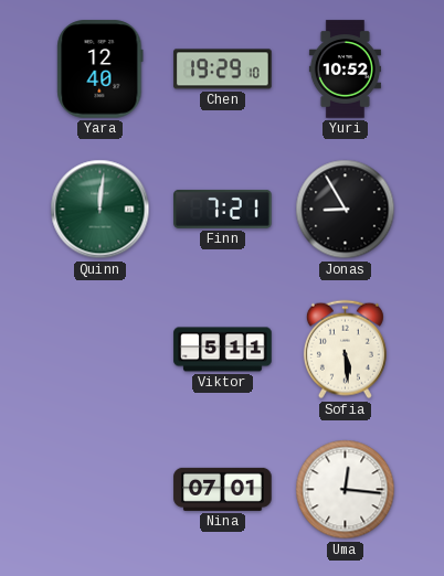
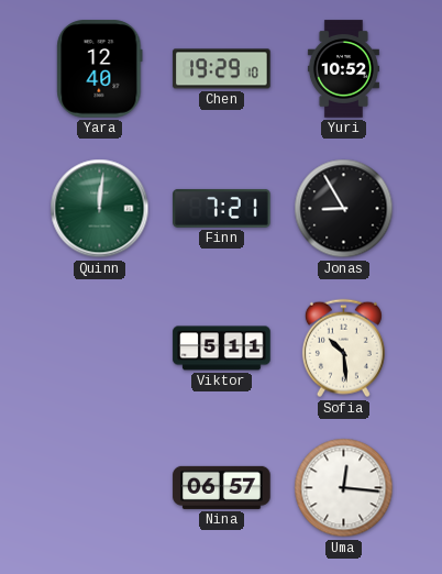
Sofia: 5:29 -> 10:29 (343, 349)
Nina: 07:01 -> 06:57 (222, 487)
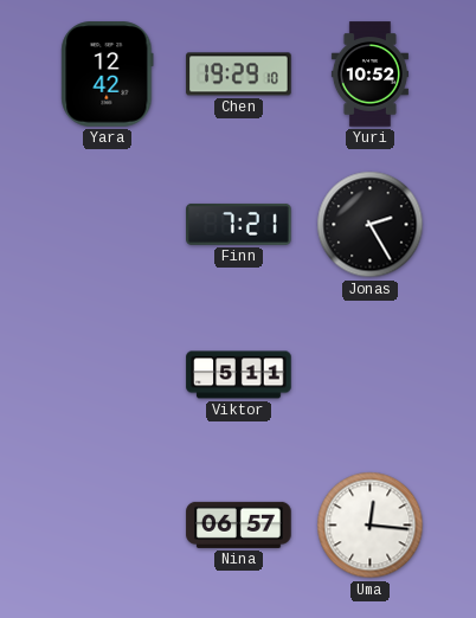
Yara: 12:40 -> 12:42 (108, 75)
Quinn: 12:01 -> none (100, 209)
Jonas: 8:55 -> 2:25 (371, 225)
Sofia: 10:29 -> none (343, 349)
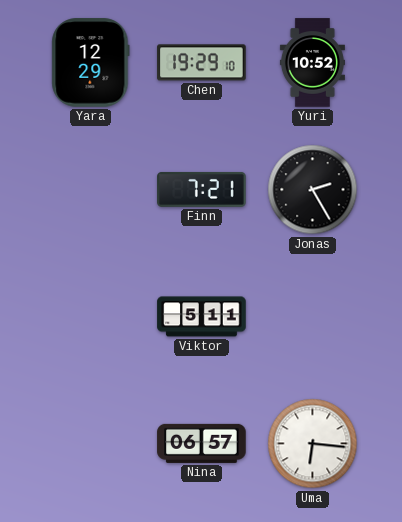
Yara: 12:42 -> 12:29 (91, 63)
Uma: 12:16 -> 6:16 (313, 444)
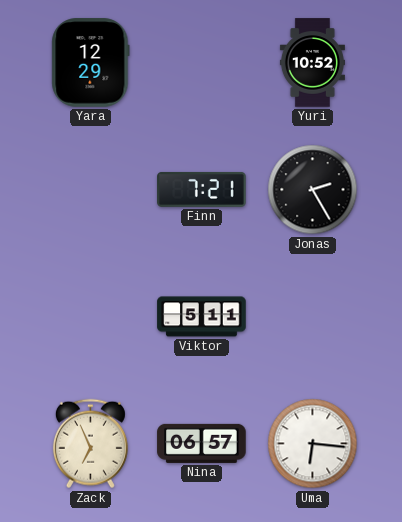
Chen: 19:29 -> none (202, 63)
Zack: none -> 6:56 (90, 444)
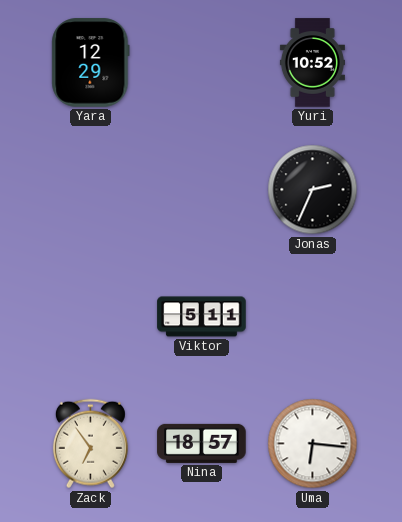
Finn: 7:21 -> none (202, 189)
Jonas: 2:25 -> 2:34 (313, 190)
Zack: 6:56 -> 6:54 (90, 444)
Nina: 06:57 -> 18:57 (202, 443)
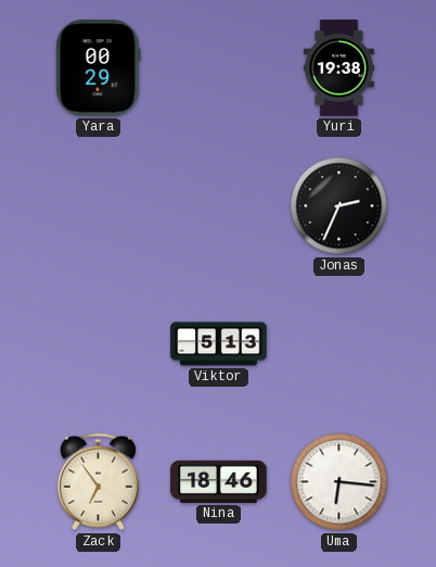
Yara: 12:29 -> 00:29 (99, 68)
Yuri: 10:52 -> 19:38 (338, 68)
Viktor: 5:11 -> 5:13 (219, 344)
Nina: 18:57 -> 18:46 (219, 481)
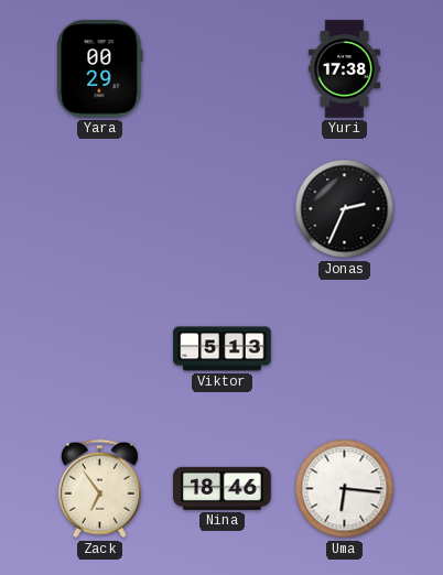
Yuri: 19:38 -> 17:38 (344, 69)
